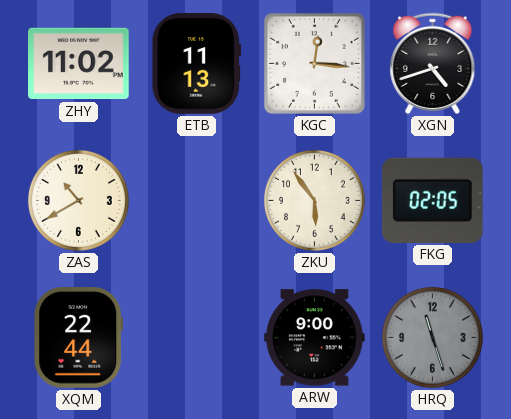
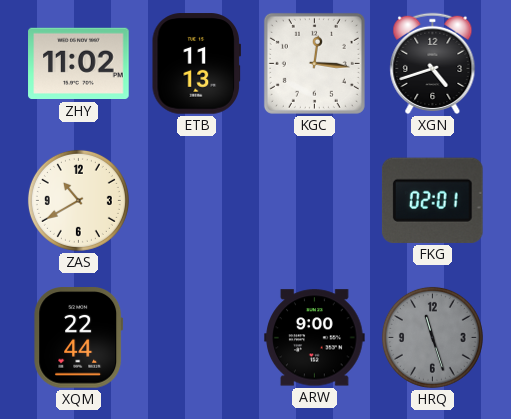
ZKU: 5:54 -> none (314, 200)
FKG: 02:05 -> 02:01 (432, 200)
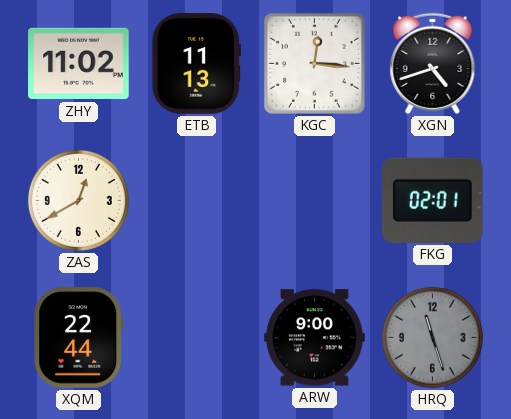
ZAS: 10:40 -> 12:40 (78, 200)
